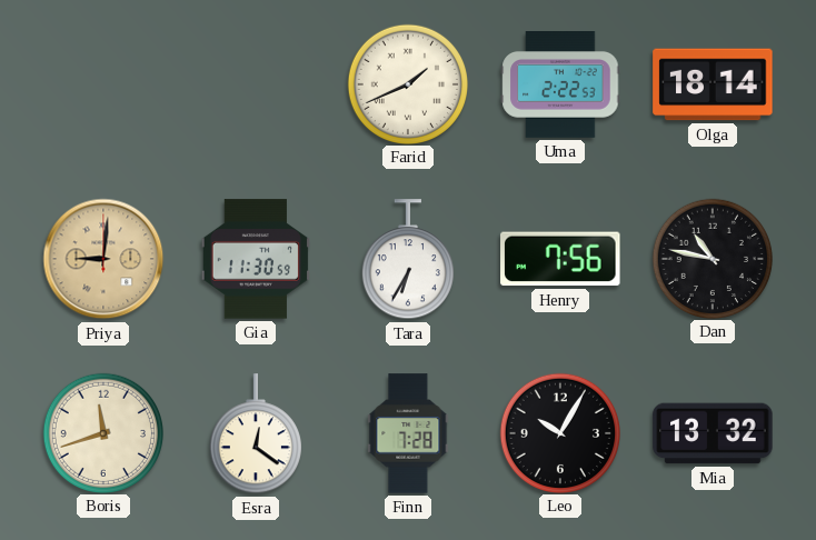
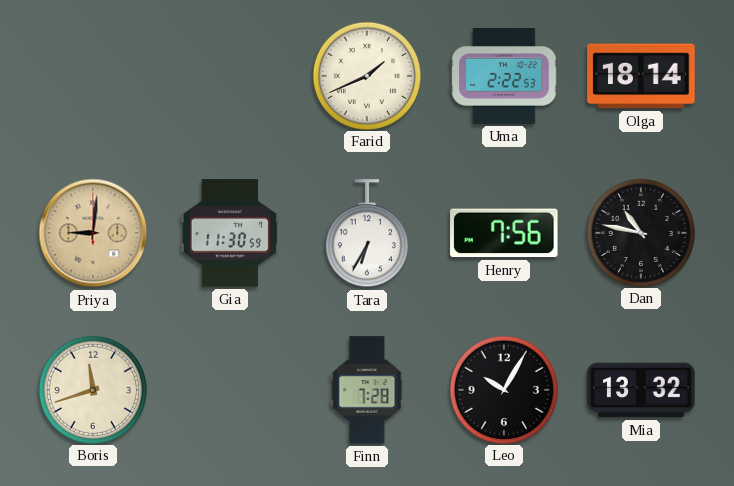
Esra: 12:21 -> none (256, 434)
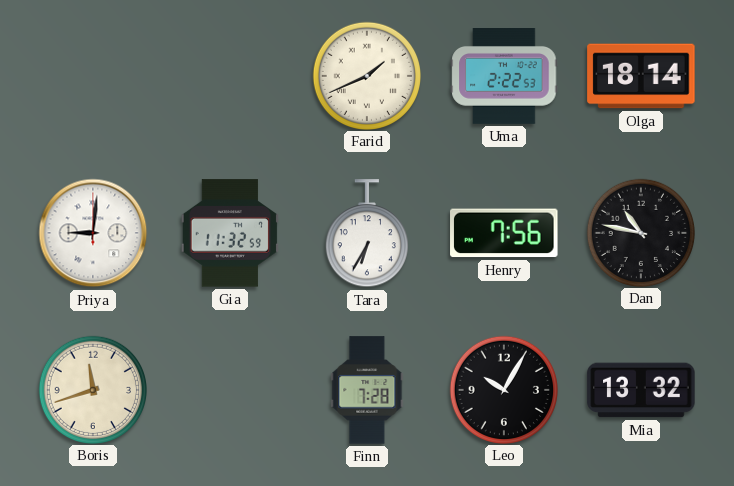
Priya dial: champagne -> white (93, 233)
Gia: 11:30 -> 11:32 (230, 233)
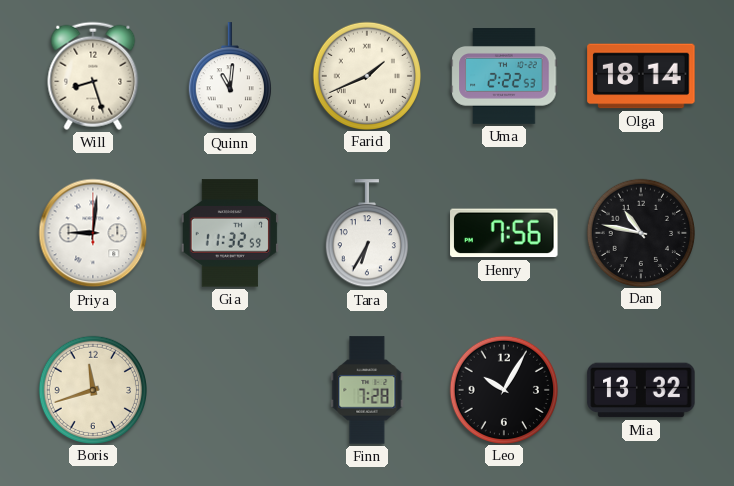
Will: none -> 8:27 (93, 76)
Quinn: none -> 11:01 (230, 77)
